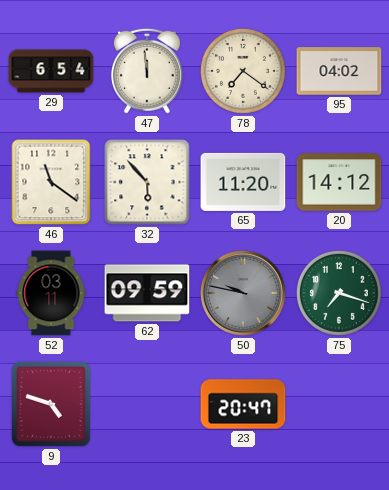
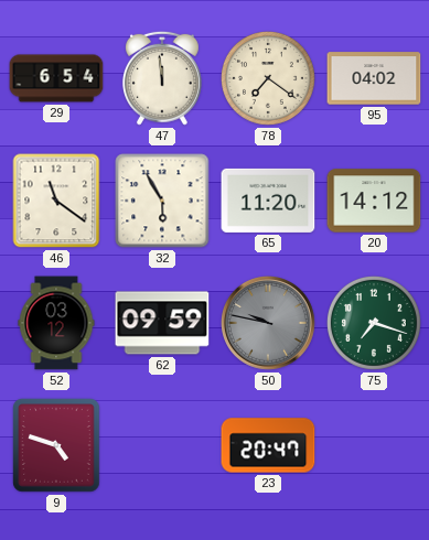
32: 5:53 -> 5:55 (162, 201)
52: 03:11 -> 03:12 (56, 323)
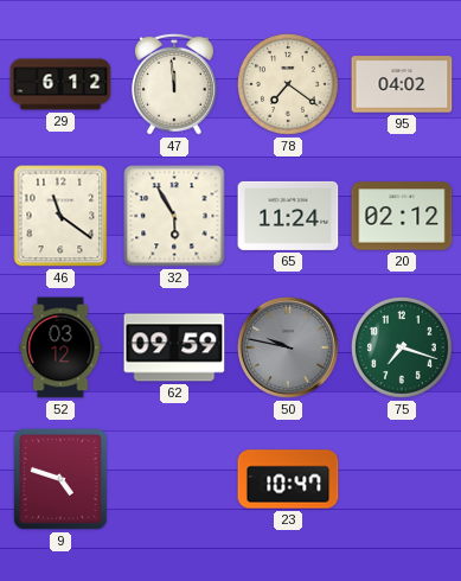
29: 6:54 -> 6:12 (60, 84)
65: 11:20 -> 11:24 (288, 216)
20: 14:12 -> 02:12 (402, 216)
23: 20:47 -> 10:47 (288, 479)
